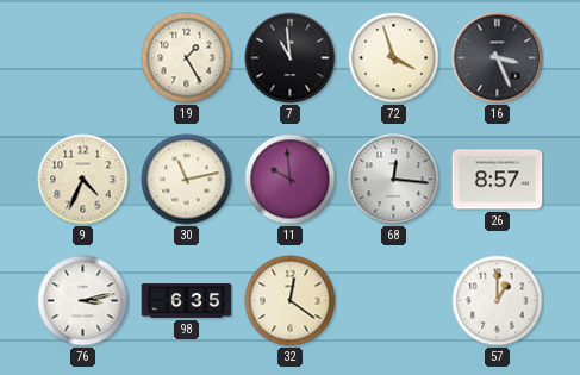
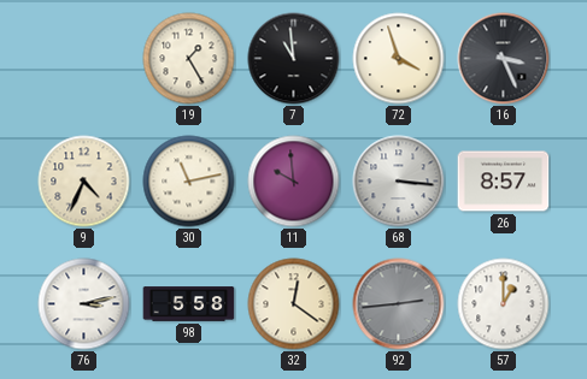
68: 12:16 -> 3:16 (399, 182)
98: 6:35 -> 5:58 (189, 304)
92: none -> 2:44 (399, 304)
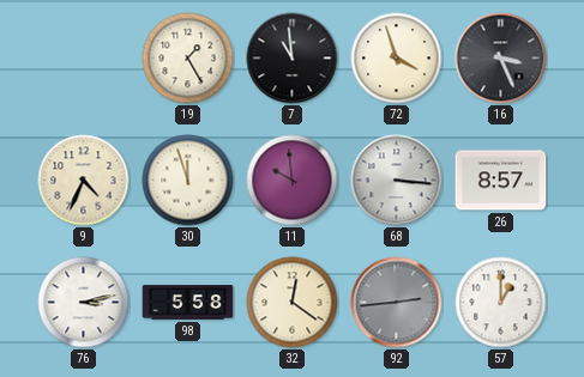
30: 11:13 -> 11:57 (188, 181)
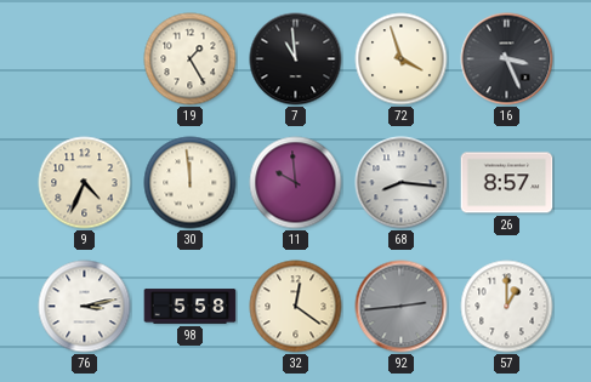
30: 11:57 -> 11:59 (191, 183)
68: 3:16 -> 8:16 (402, 183)
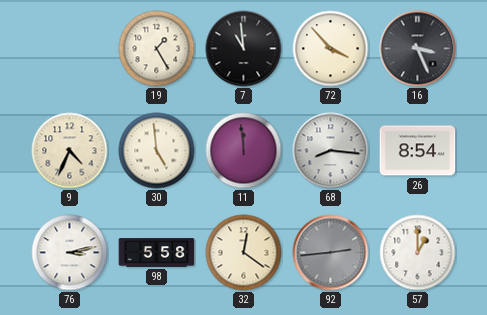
72: 3:57 -> 3:53 (331, 49)
30: 11:59 -> 4:59 (157, 151)
11: 9:59 -> 11:59 (244, 151)
26: 8:57 -> 8:54 (418, 151)
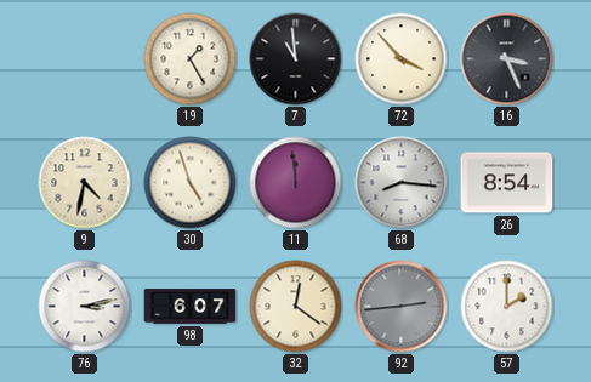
9: 4:34 -> 4:32 (85, 183)
30: 4:59 -> 4:57 (191, 183)
98: 5:58 -> 6:07 (191, 307)
57: 1:00 -> 2:00 (507, 307)
